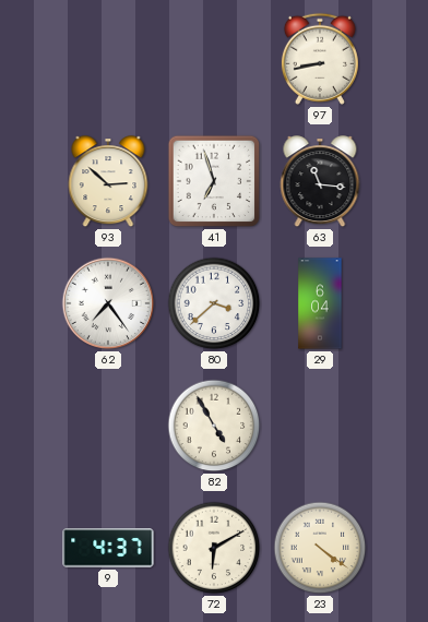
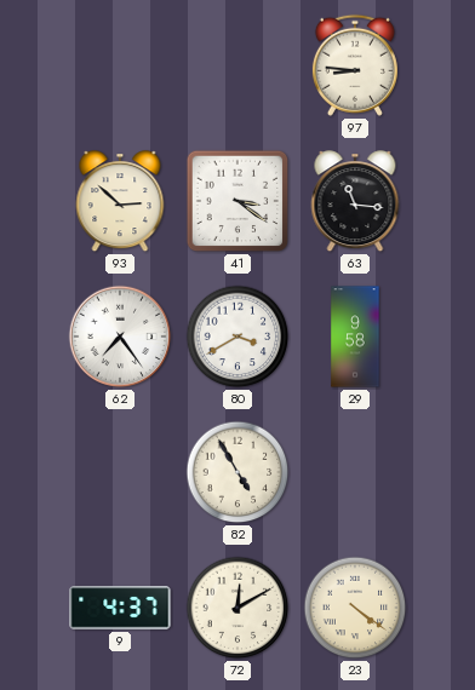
97: 8:43 -> 8:46 (355, 65)
41: 6:57 -> 3:21 (237, 201)
80: 3:38 -> 3:40 (237, 337)
29: 6:04 -> 9:58 (355, 337)
72: 6:10 -> 12:10 (237, 608)
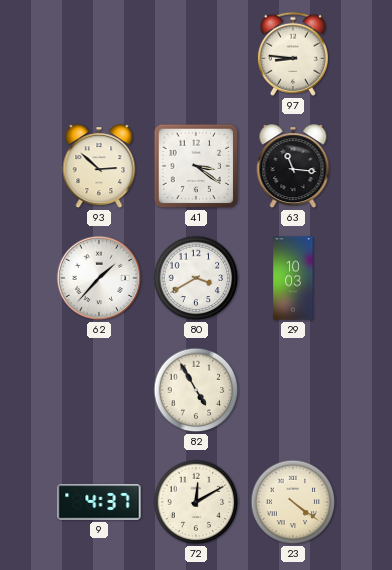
62: 7:24 -> 1:37 (99, 278)
29: 9:58 -> 10:03 (293, 278)
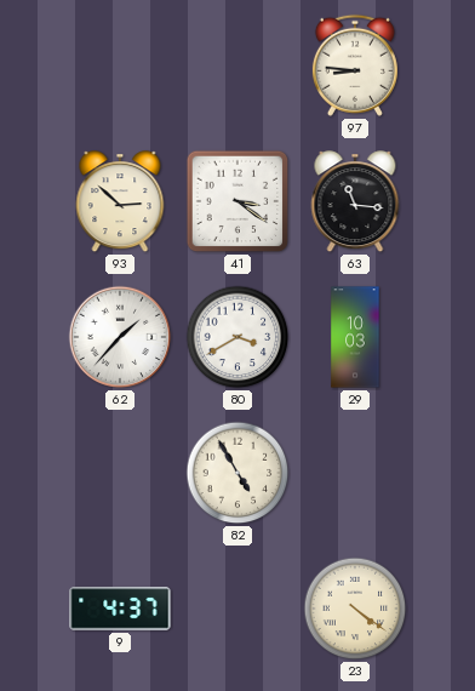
72: 12:10 -> none (196, 502)
